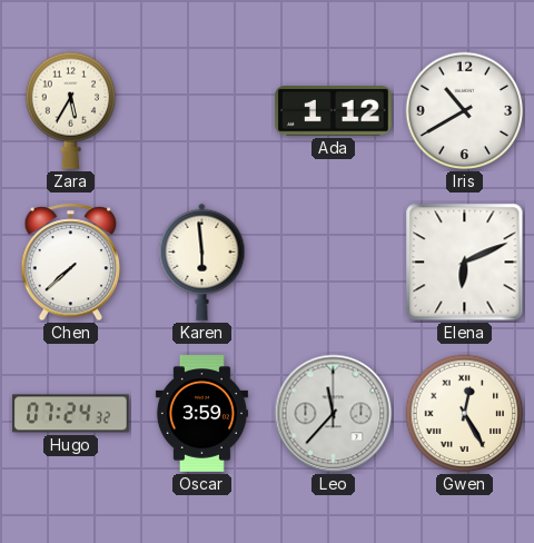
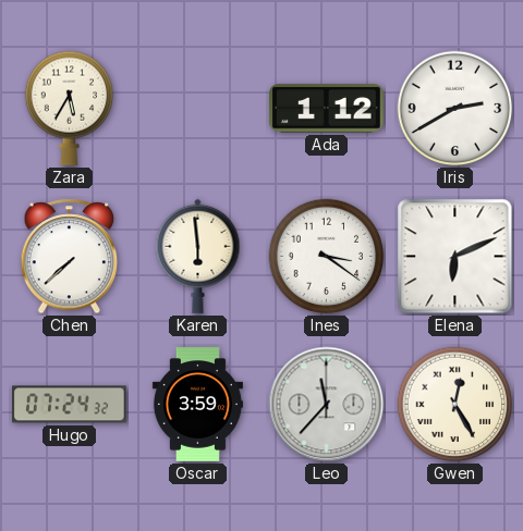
Iris: 10:40 -> 2:40 (455, 109)
Ines: none -> 3:21 (327, 257)
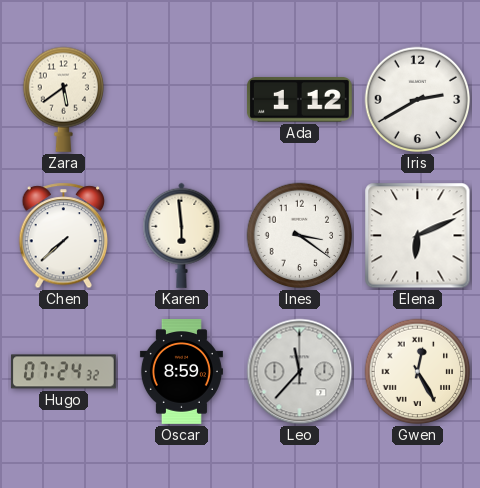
Zara: 5:35 -> 5:39 (64, 99)
Oscar: 3:59 -> 8:59 (181, 372)
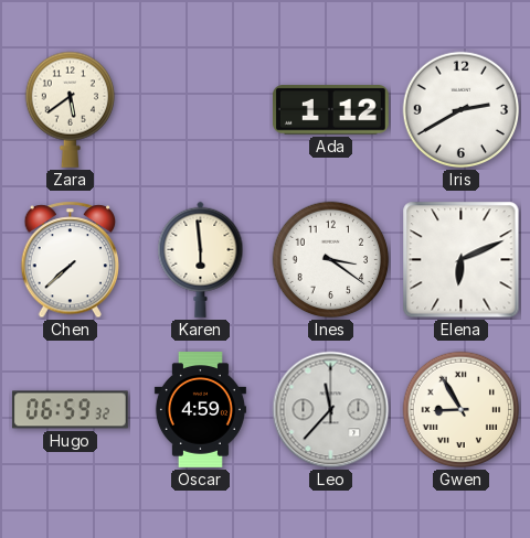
Hugo: 07:24 -> 06:59 (71, 410)
Oscar: 8:59 -> 4:59 (200, 410)
Gwen: 12:25 -> 8:55 (462, 410)
